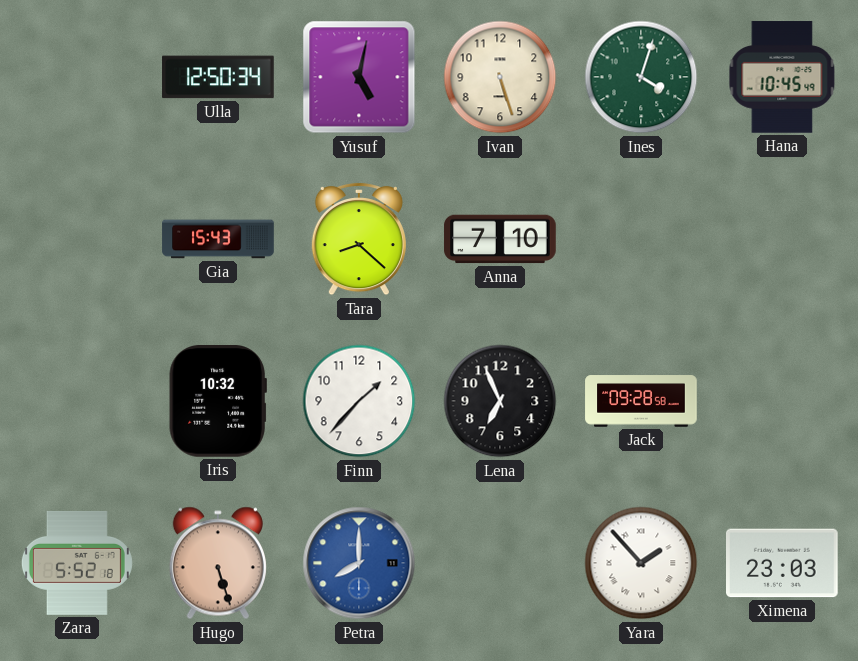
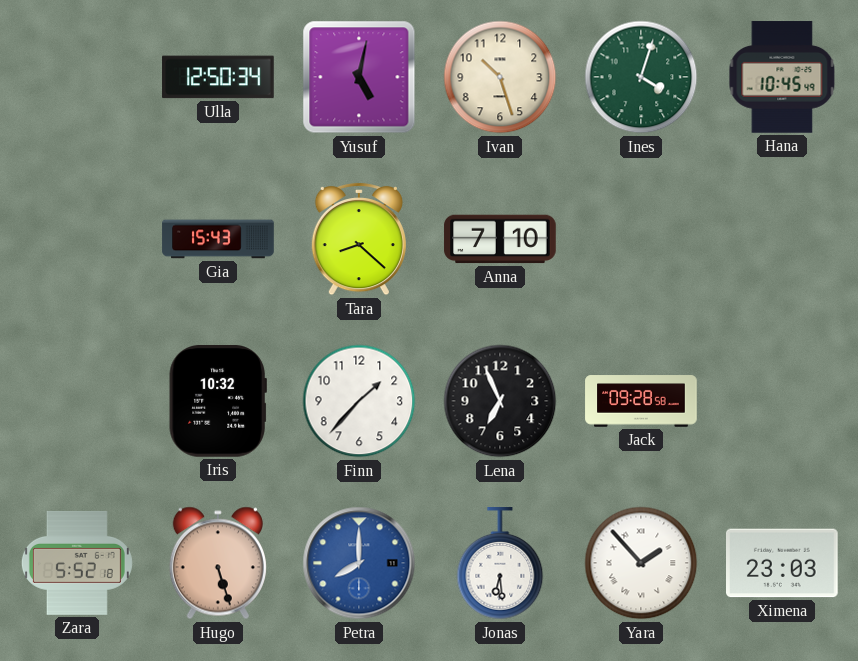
Ivan: 5:27 -> 10:27 (500, 77)
Jonas: none -> 6:29 (500, 564)
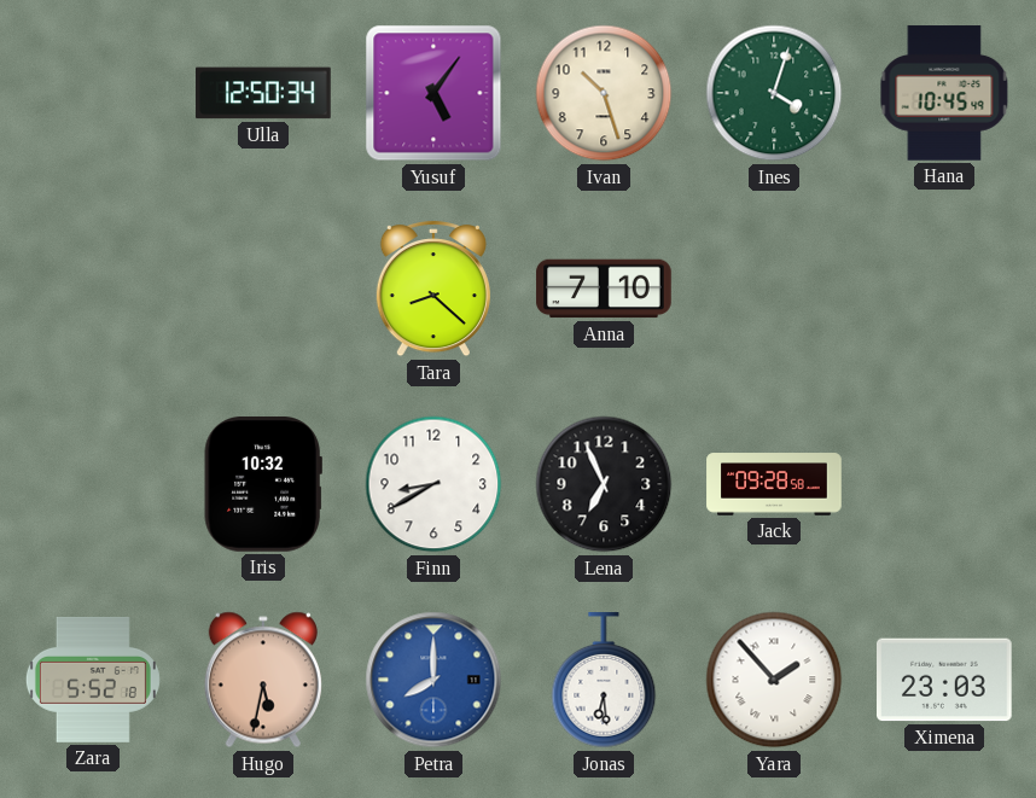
Yusuf: 5:02 -> 5:06 (433, 93)
Gia: 15:43 -> none (218, 239)
Finn: 1:37 -> 8:40 (433, 484)
Hugo: 5:27 -> 5:32 (263, 680)
